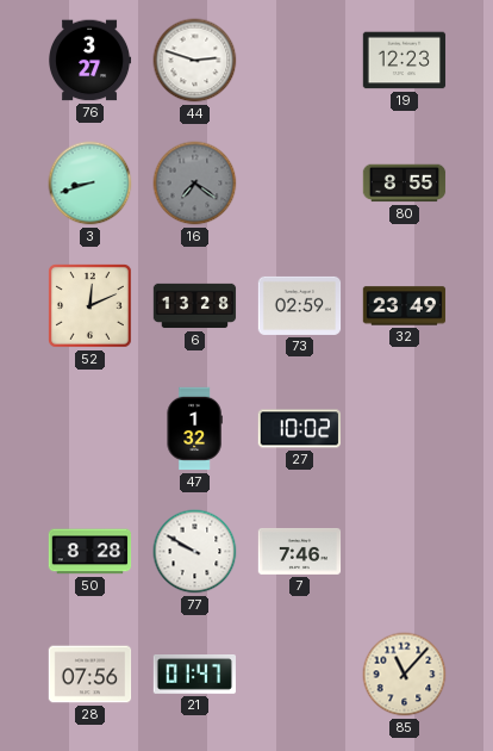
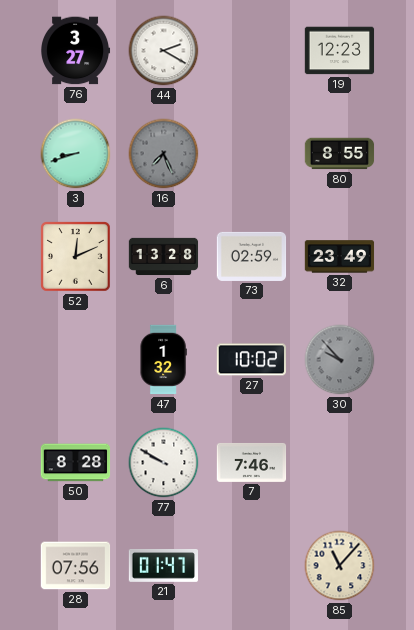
44: 2:48 -> 2:20 (164, 51)
16: 7:21 -> 7:26 (164, 154)
30: none -> 9:53 (340, 360)
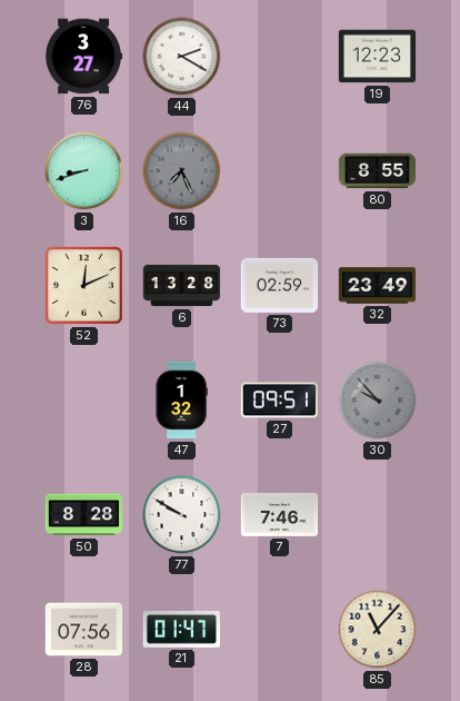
27: 10:02 -> 09:51 (279, 401)
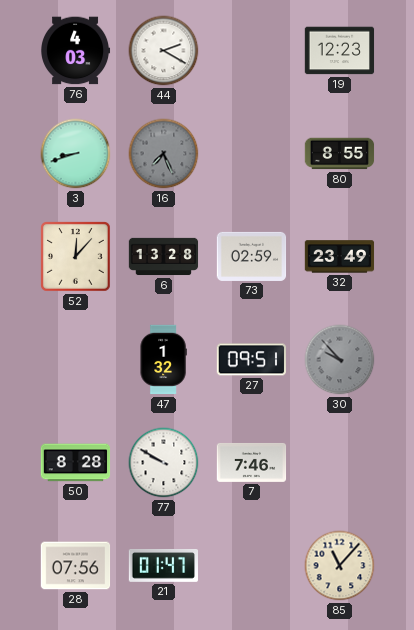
76: 3:27 -> 4:03 (76, 51)
52: 12:11 -> 12:07 (76, 257)
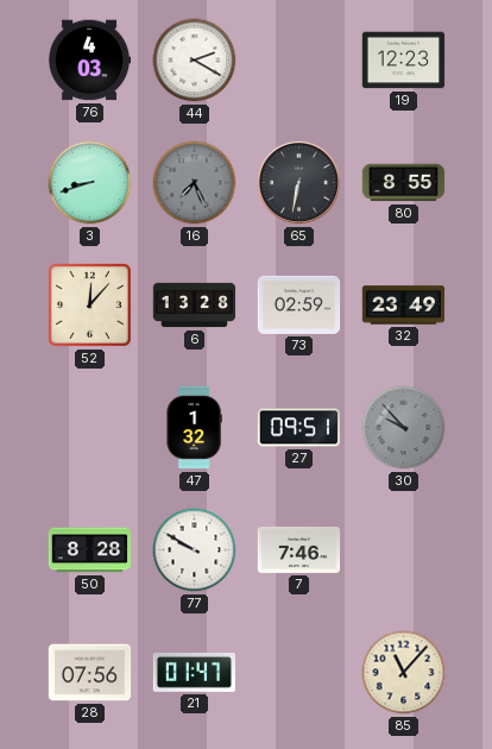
65: none -> 6:32 (298, 182)
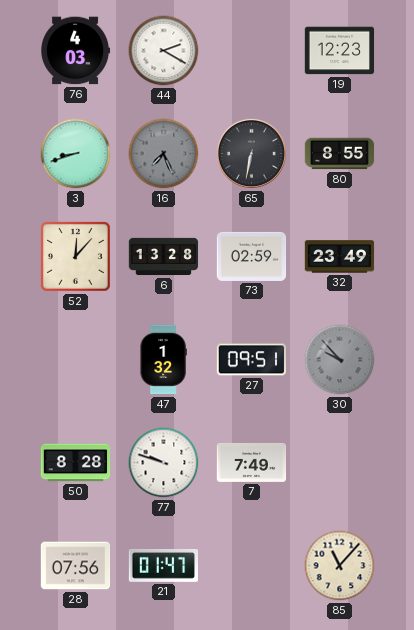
77: 9:50 -> 9:48 (164, 463)
7: 7:46 -> 7:49 (252, 462)
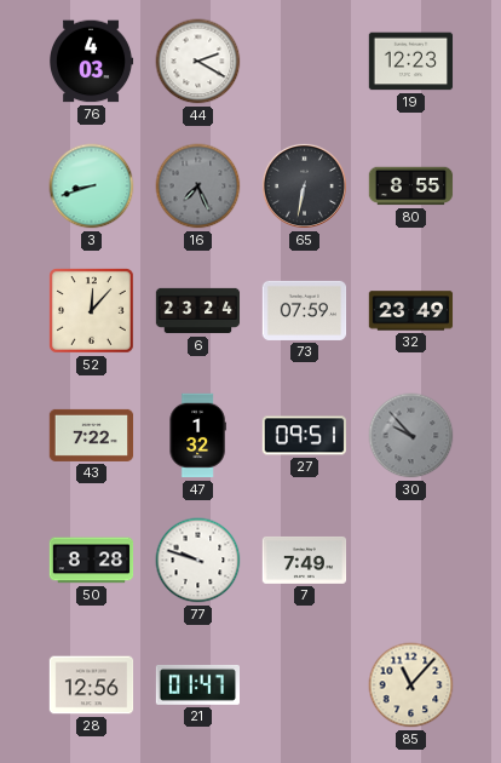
6: 13:28 -> 23:24 (198, 311)
73: 02:59 -> 07:59 (305, 310)
43: none -> 7:22 (92, 435)
28: 07:56 -> 12:56 (92, 685)
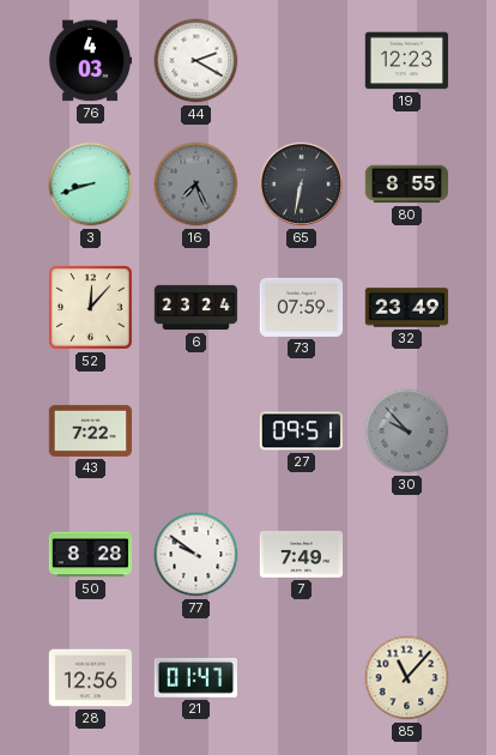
47: 1:32 -> none (197, 436)
77: 9:48 -> 9:51 (196, 555)
